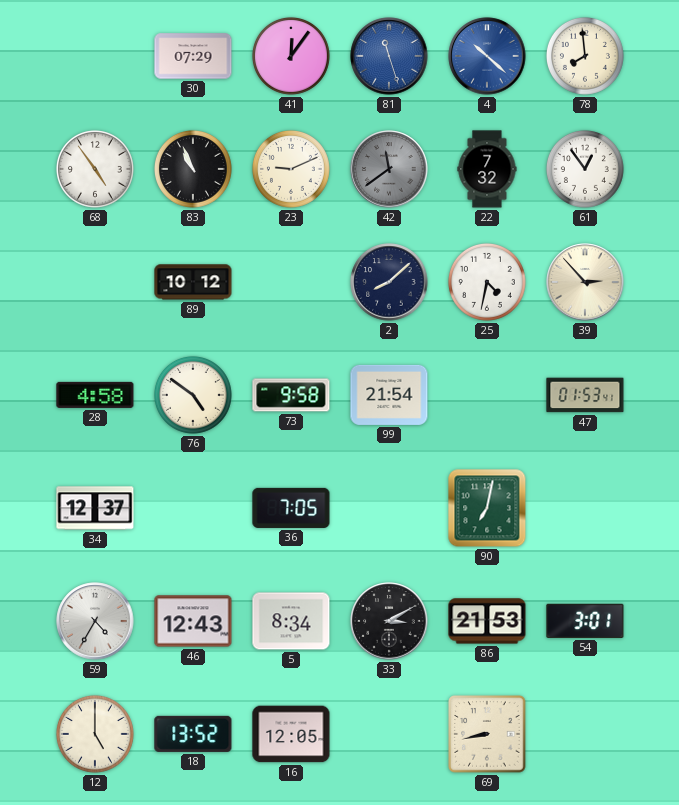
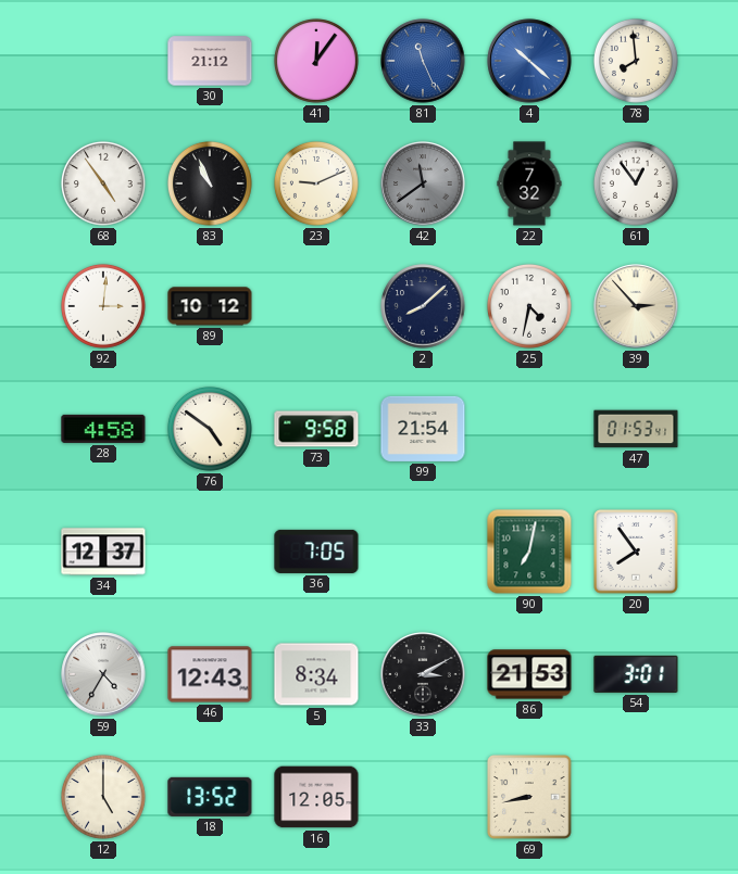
30: 07:29 -> 21:12 (210, 61)
81: 11:27 -> 11:26 (423, 61)
92: none -> 3:01 (103, 306)
20: none -> 7:54 (636, 552)
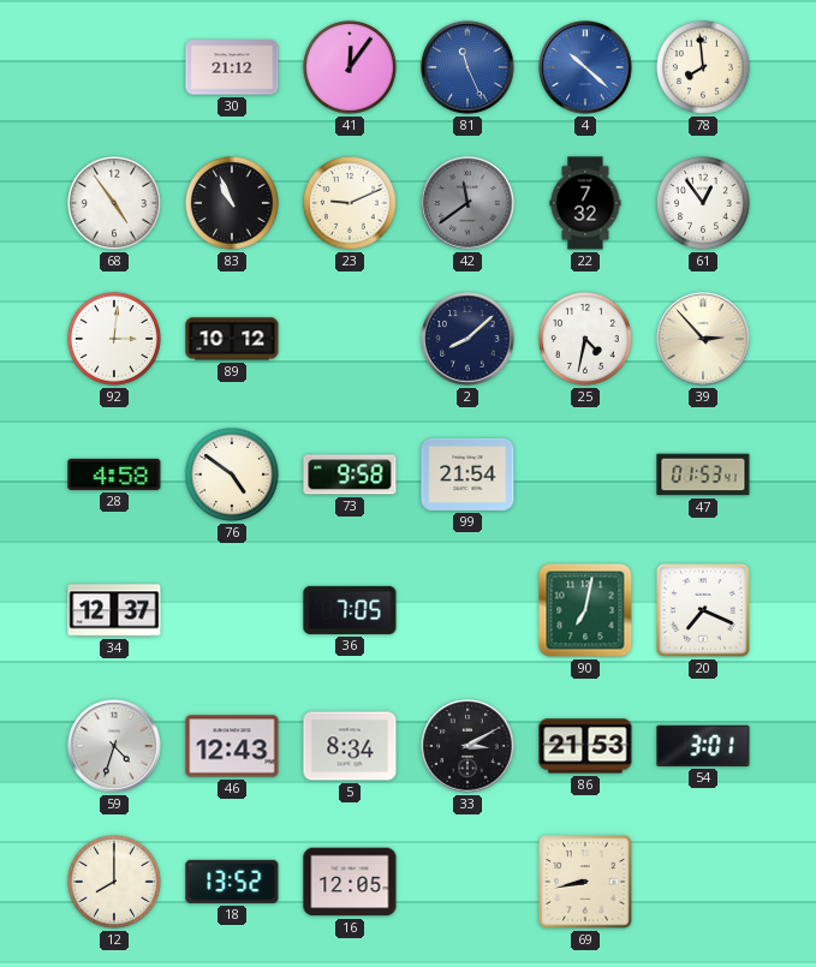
20: 7:54 -> 7:19 (703, 610)
59: 4:35 -> 4:33 (114, 746)
12: 5:00 -> 8:00 (114, 882)
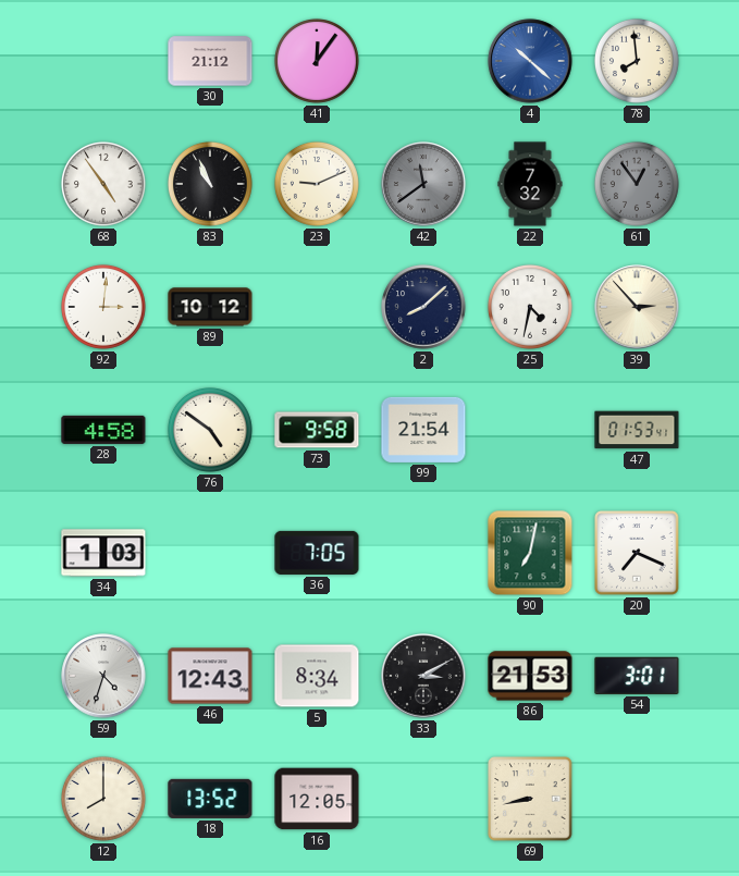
81: 11:26 -> none (467, 67)
61 dial: white -> grey (637, 184)
34: 12:37 -> 1:03 (103, 553)
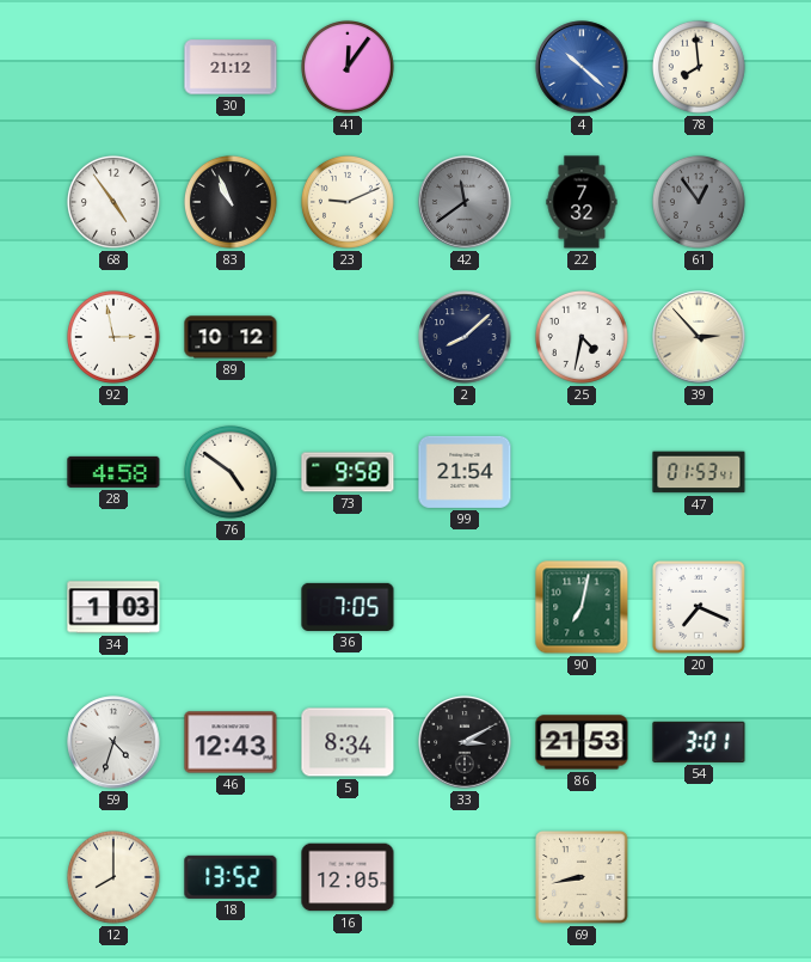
92: 3:01 -> 2:58 (113, 337)
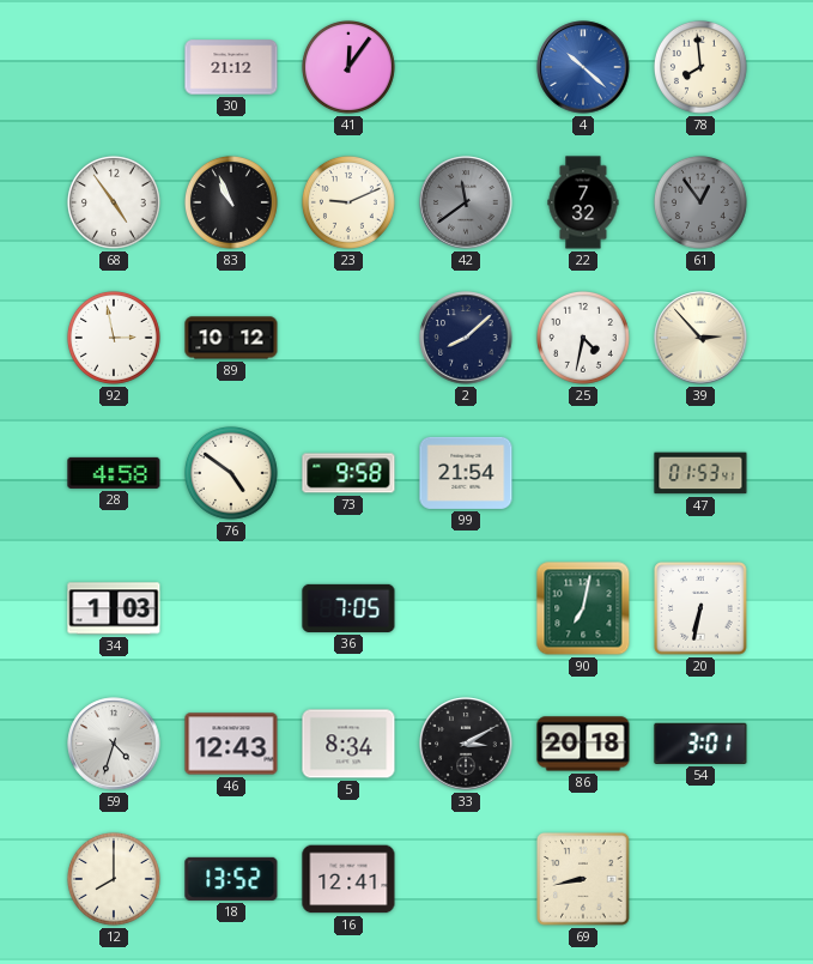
20: 7:19 -> 6:32 (700, 608)
86: 21:53 -> 20:18 (583, 744)
16: 12:05 -> 12:41 (348, 879)
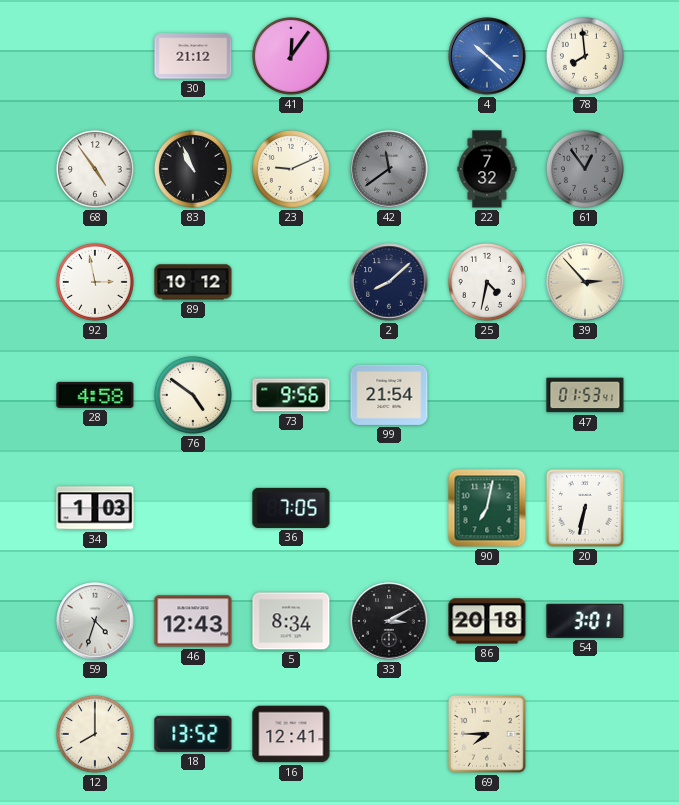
73: 9:58 -> 9:56 (291, 395)
69: 8:43 -> 7:45 (487, 734)
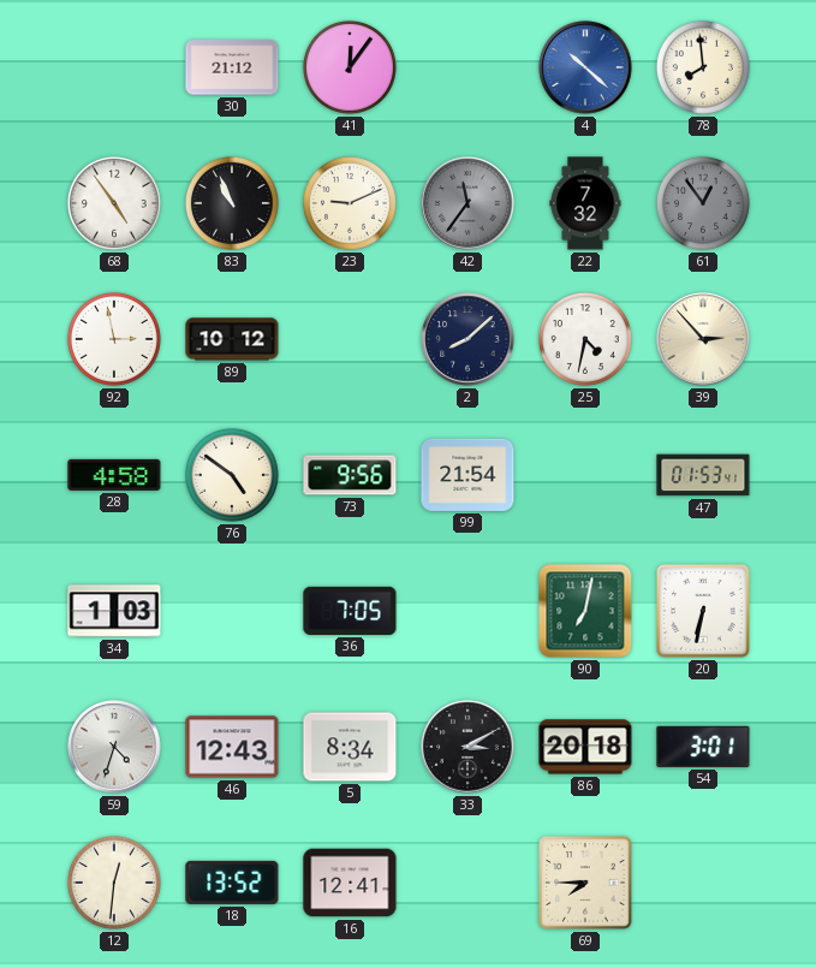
42: 11:39 -> 11:36 (467, 203)
12: 8:00 -> 12:31 (114, 883)
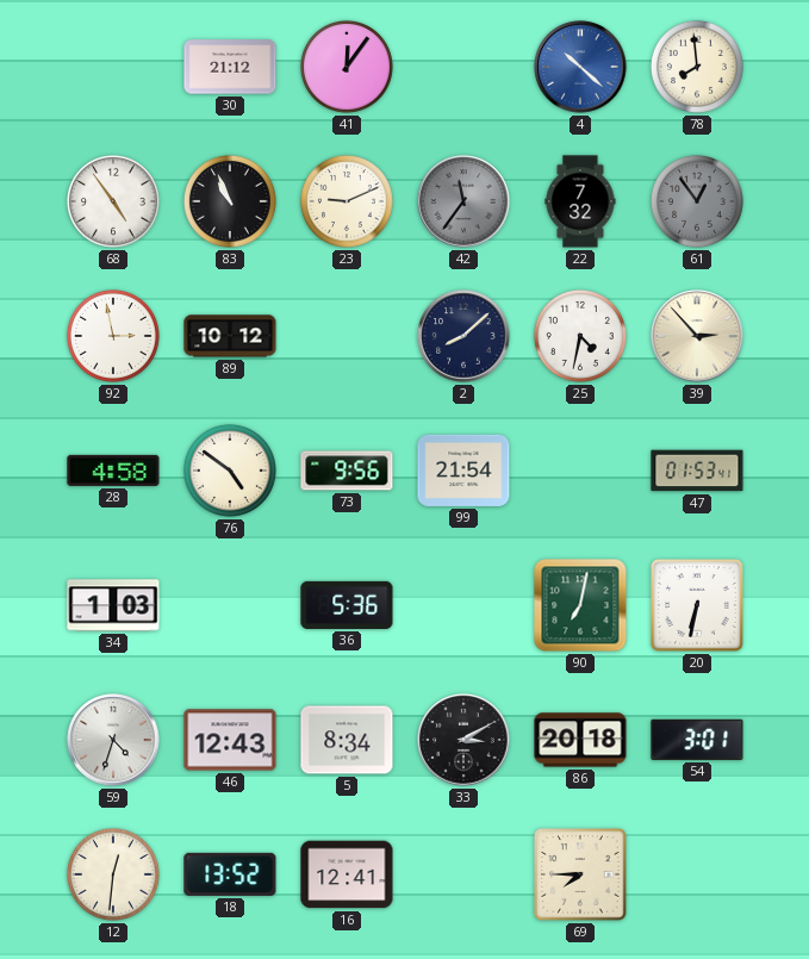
36: 7:05 -> 5:36 (347, 605)
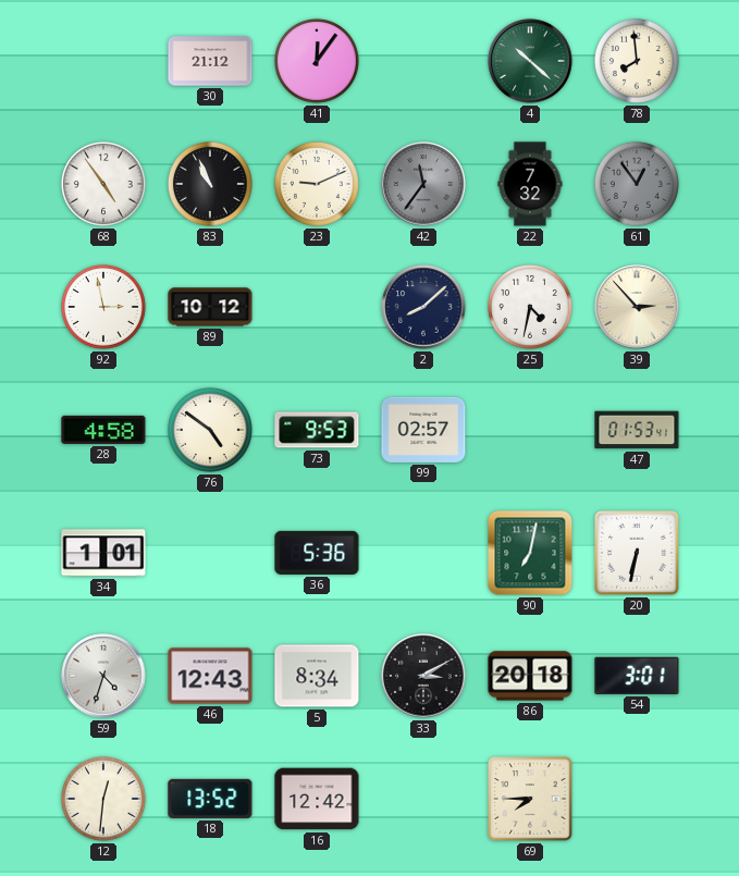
4 dial: blue -> green (530, 61)
73: 9:56 -> 9:53 (317, 430)
99: 21:54 -> 02:57 (423, 430)
34: 1:03 -> 1:01 (103, 553)
16: 12:41 -> 12:42 (317, 799)
